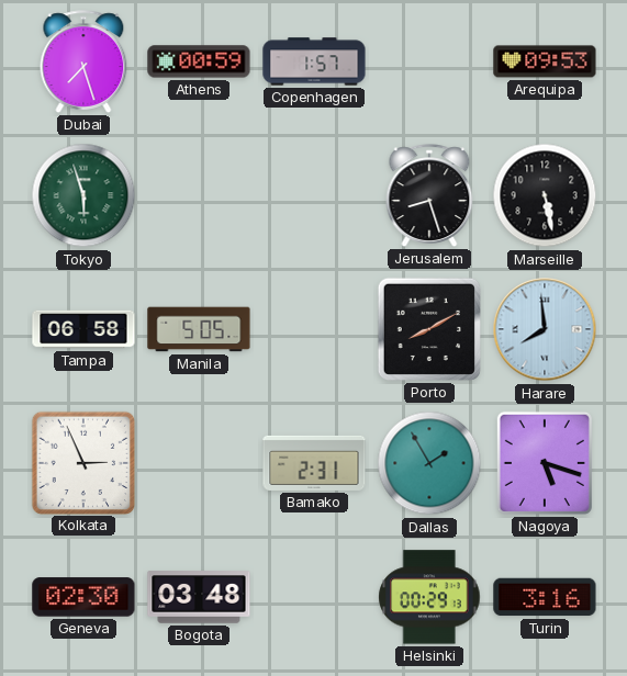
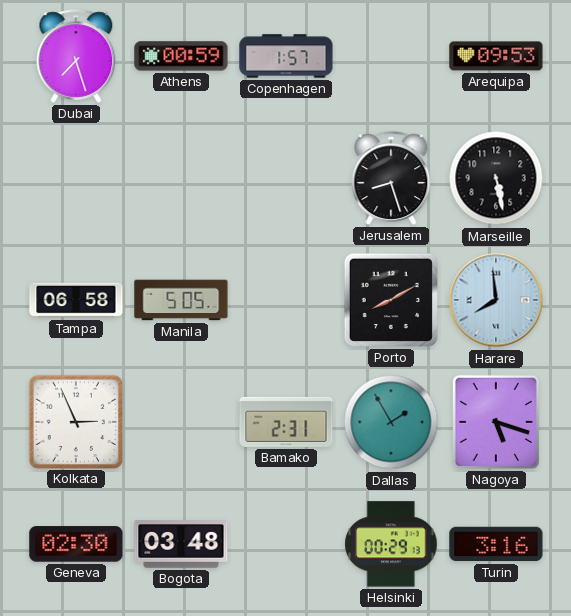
Tokyo: 5:57 -> none (83, 195)
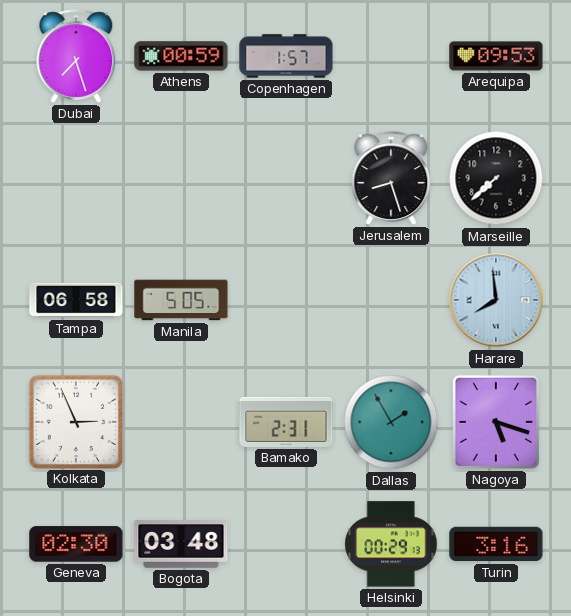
Marseille: 5:28 -> 7:38 (496, 178)
Porto: 8:10 -> none (390, 300)
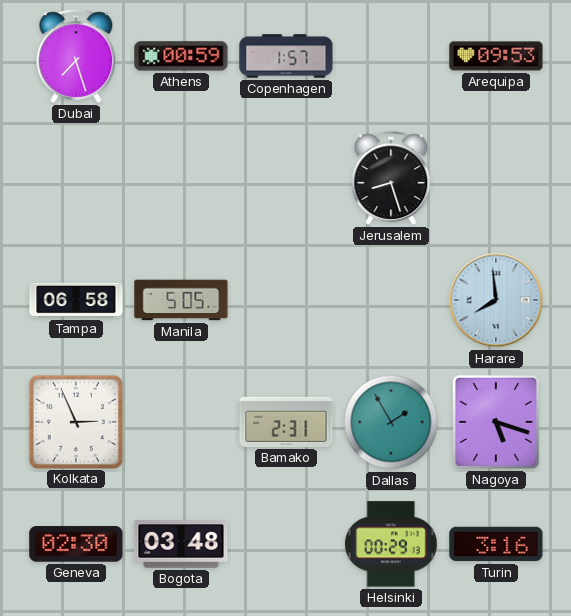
Marseille: 7:38 -> none (496, 178)
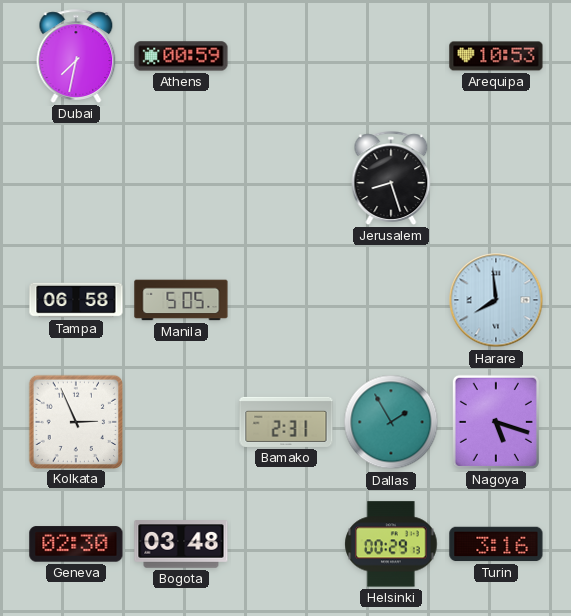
Dubai: 7:27 -> 7:32 (76, 56)
Copenhagen: 1:57 -> none (286, 56)
Arequipa: 09:53 -> 10:53 (496, 56)
